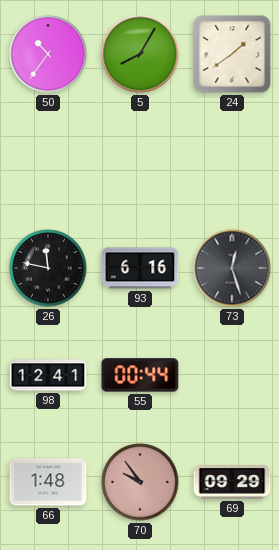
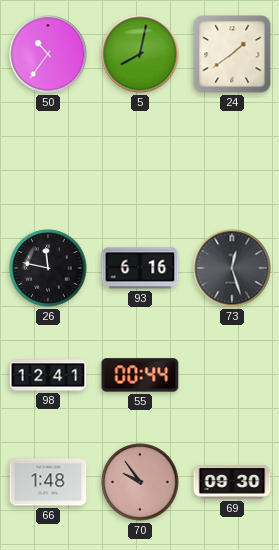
5: 8:05 -> 8:02 (140, 54)
69: 09:29 -> 09:30 (232, 483)
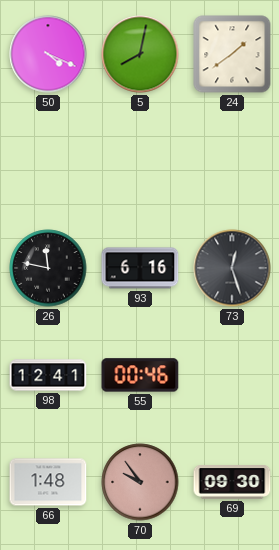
50: 10:36 -> 4:19 (48, 54)
55: 00:44 -> 00:46 (140, 375)
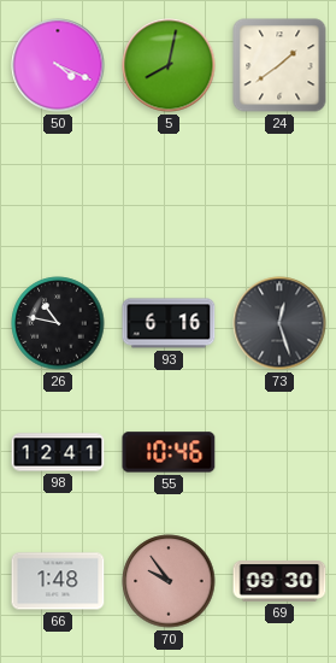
26: 11:47 -> 10:47 (58, 323)
55: 00:46 -> 10:46 (169, 452)
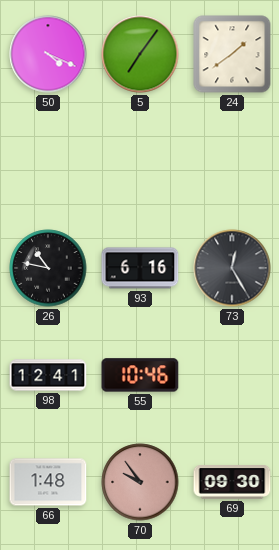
5: 8:02 -> 7:06 (140, 54)
73: 12:27 -> 12:25 (232, 268)
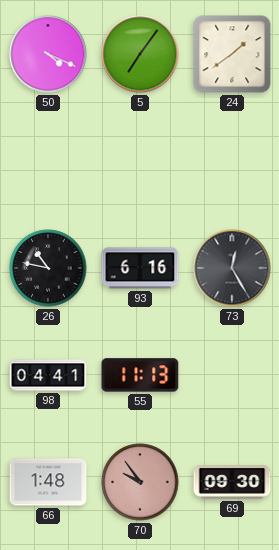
98: 12:41 -> 04:41 (48, 375)
55: 10:46 -> 11:13 (140, 375)
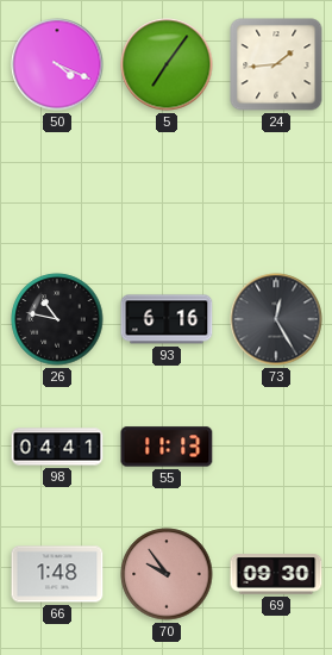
24: 1:39 -> 1:44 (276, 64)
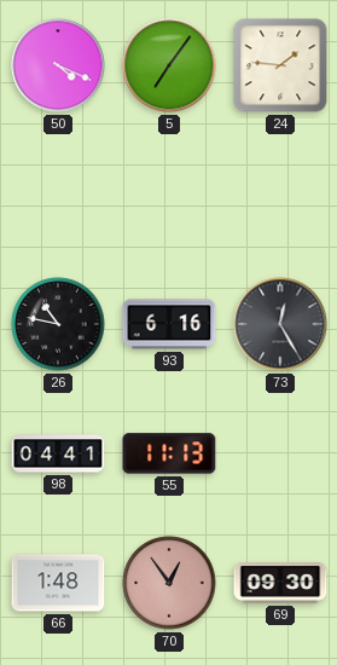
24: 1:44 -> 1:46 (280, 65)
70: 9:54 -> 12:54 (169, 583)
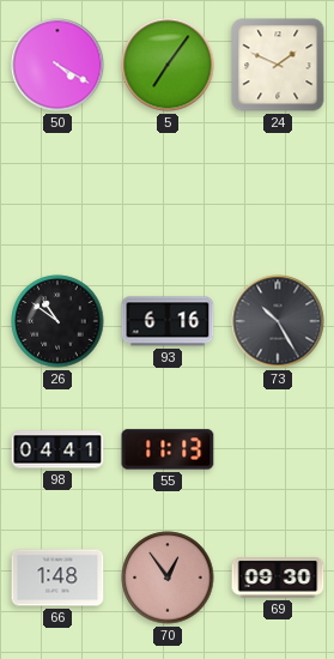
50: 4:19 -> 4:20 (57, 65)
24: 1:46 -> 1:49 (278, 65)
26: 10:47 -> 10:51 (57, 321)
73: 12:25 -> 10:25 (278, 321)
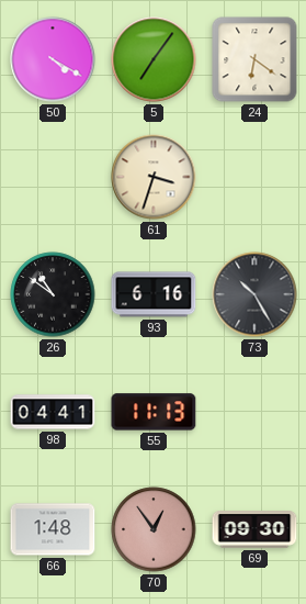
24: 1:49 -> 6:21 (254, 59)
61: none -> 3:33 (154, 177)
